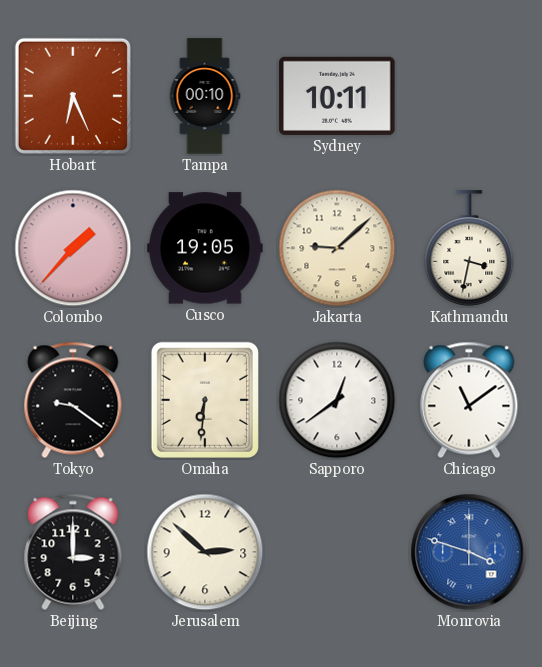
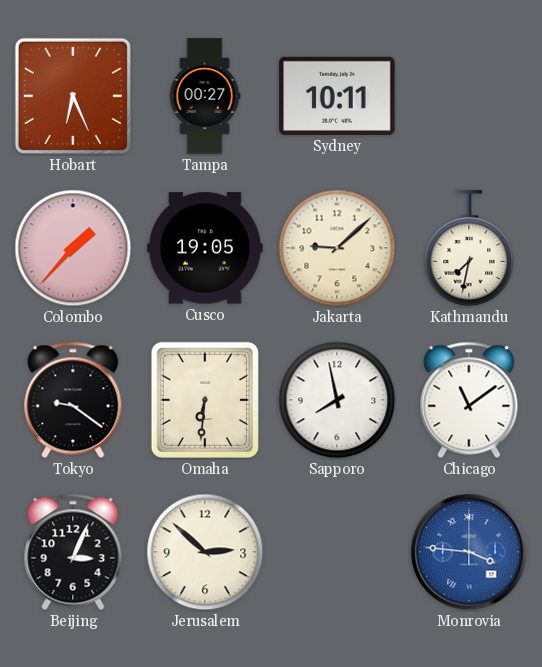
Tampa: 00:10 -> 00:27 (205, 96)
Kathmandu: 3:32 -> 7:32 (469, 248)
Sapporo: 12:39 -> 7:58 (337, 400)
Beijing: 3:00 -> 3:04 (73, 552)
Monrovia: 3:48 -> 3:46 (469, 552)
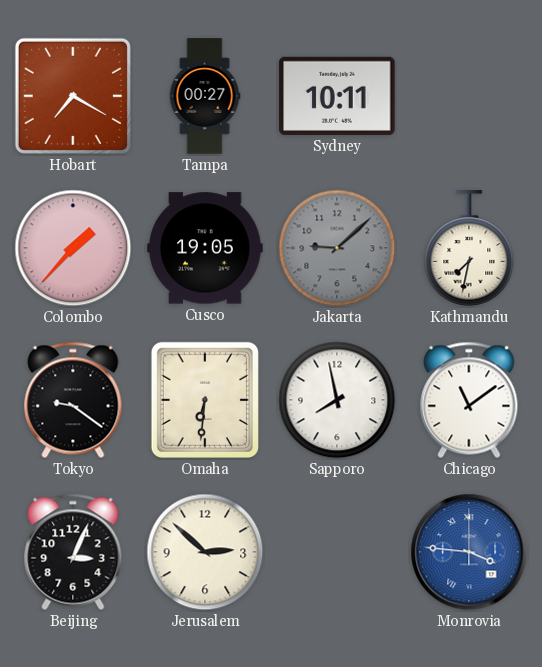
Hobart: 6:26 -> 7:20 (73, 96)
Jakarta dial: cream -> grey (337, 248)
